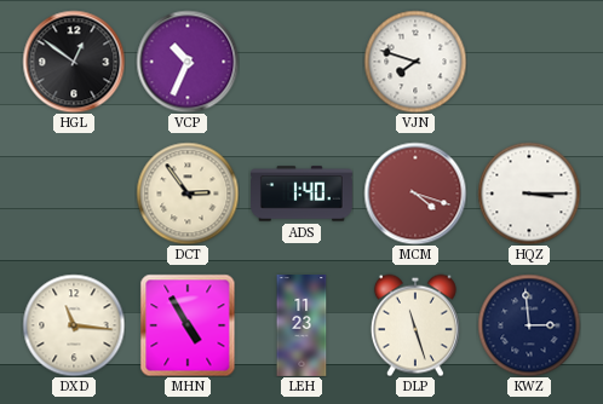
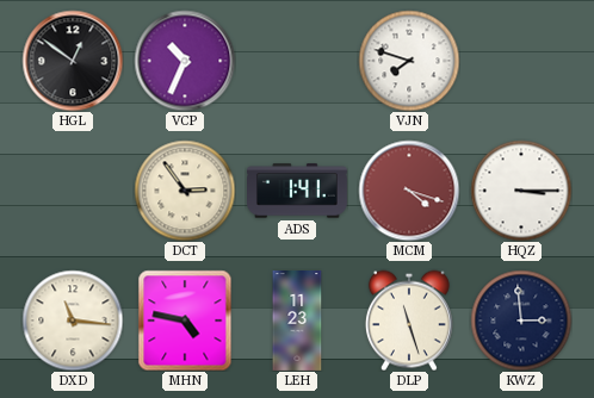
ADS: 1:40 -> 1:41 (298, 191)
MHN: 4:55 -> 4:47 (185, 321)
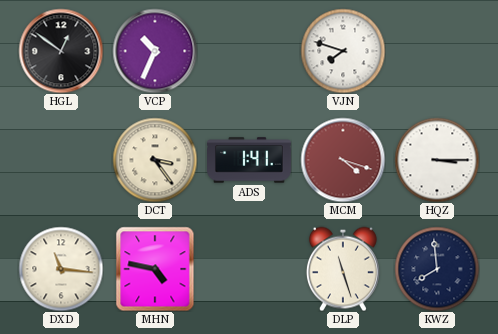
DCT: 2:54 -> 3:24 (155, 160)
LEH: 11:23 -> none (297, 322)
KWZ: 2:59 -> 7:59 (437, 269)
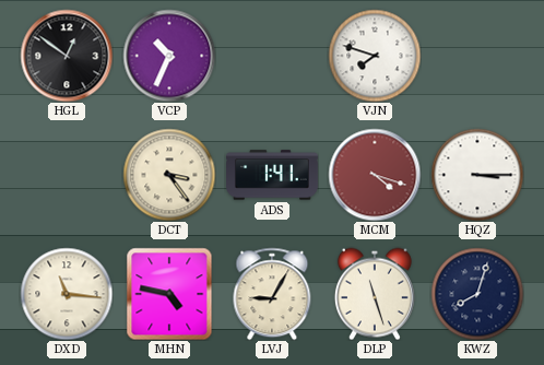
LVJ: none -> 9:05 (272, 294)
KWZ: 7:59 -> 8:03 (477, 294)
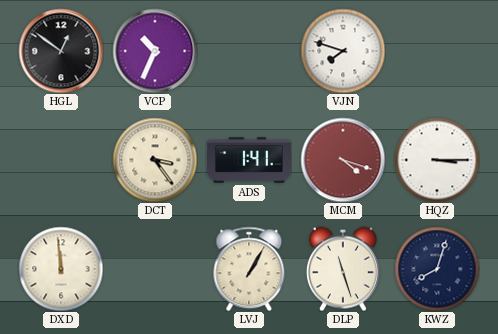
DXD: 11:16 -> 11:59 (61, 269)
MHN: 4:47 -> none (169, 294)
LVJ: 9:05 -> 1:05 (249, 269)
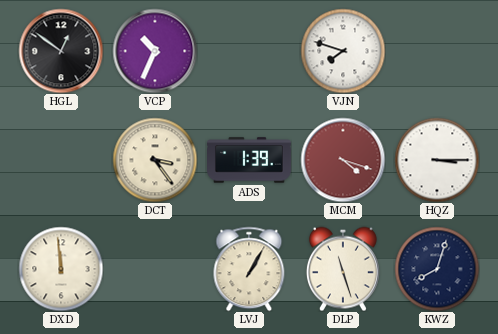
ADS: 1:41 -> 1:39 (250, 160)
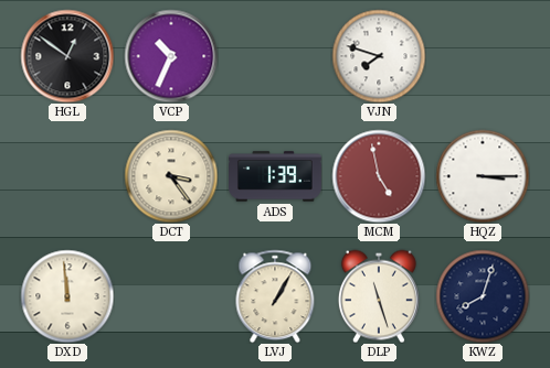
MCM: 4:18 -> 4:58 (379, 176)
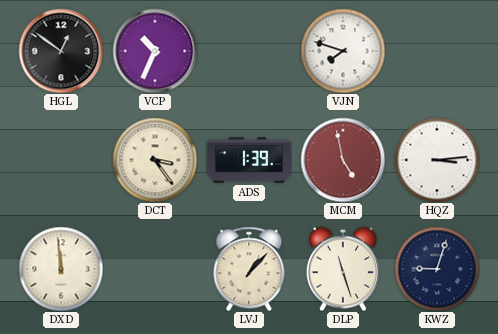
HQZ: 3:15 -> 3:14 (437, 160)
LVJ: 1:05 -> 1:07 (249, 269)
KWZ: 8:03 -> 9:03 (437, 269)
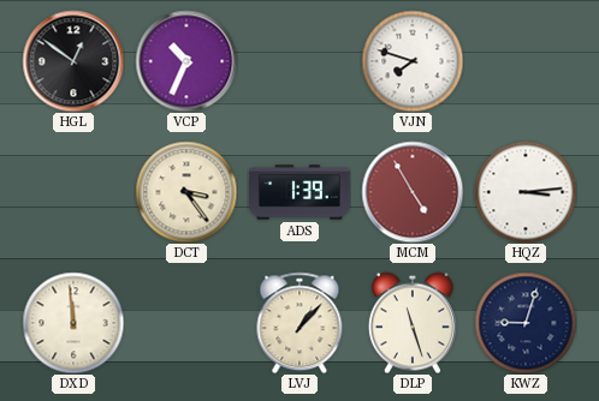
MCM: 4:58 -> 4:55 (413, 192)
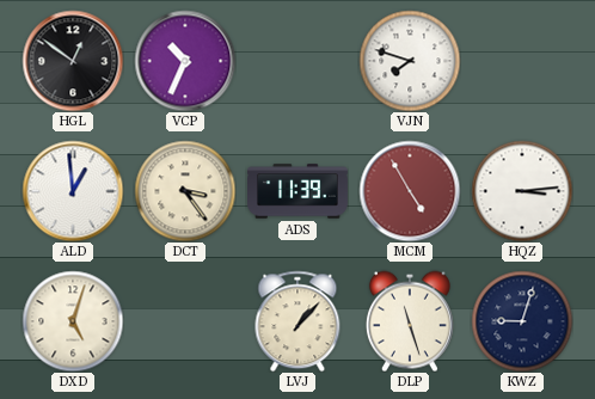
ALD: none -> 12:59 (73, 191)
ADS: 1:39 -> 11:39 (299, 191)
DXD: 11:59 -> 5:03 (73, 321)
